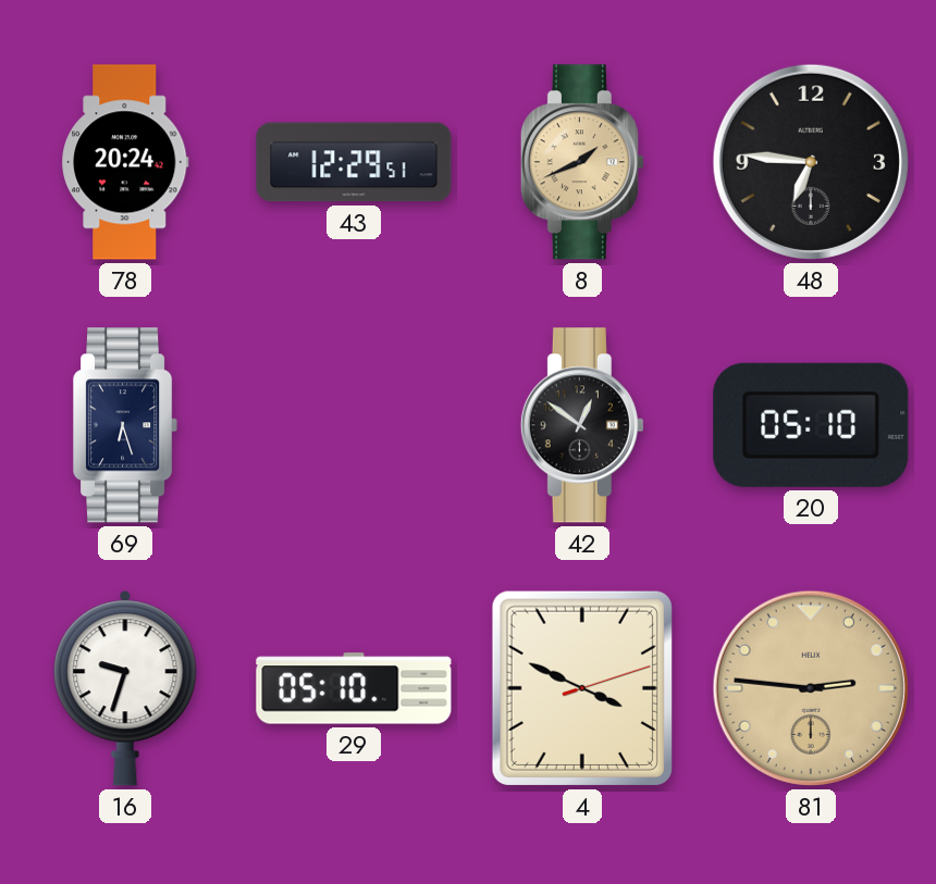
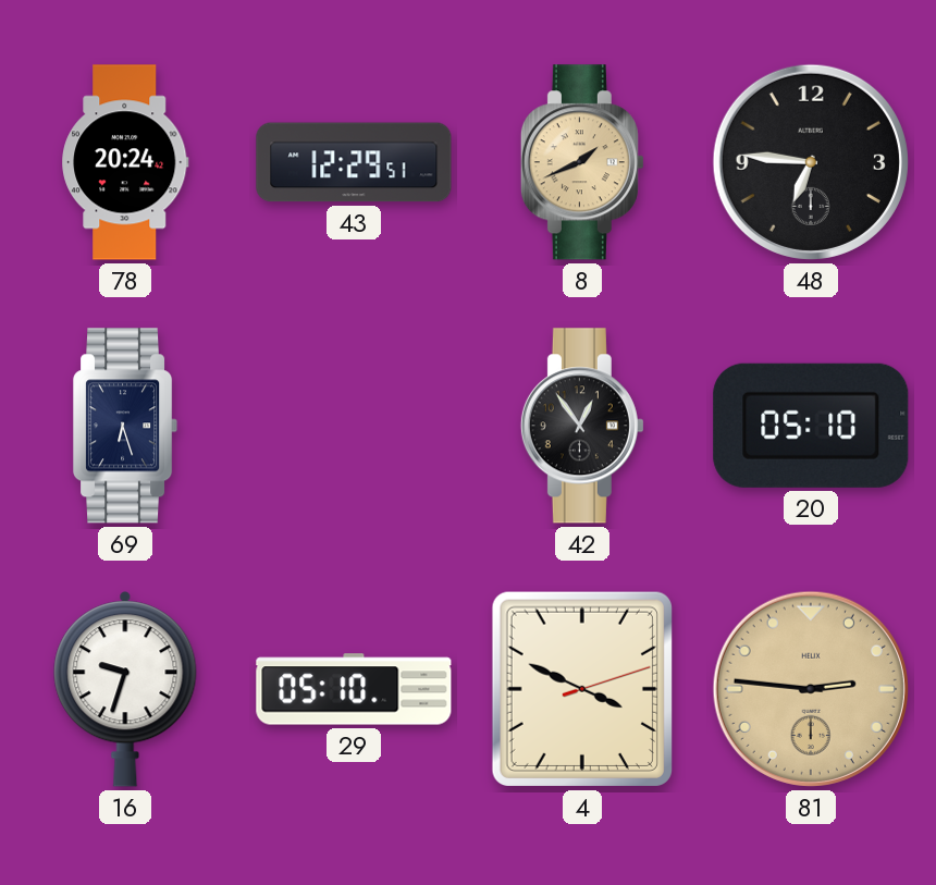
42: 12:51 -> 12:54 (582, 426)
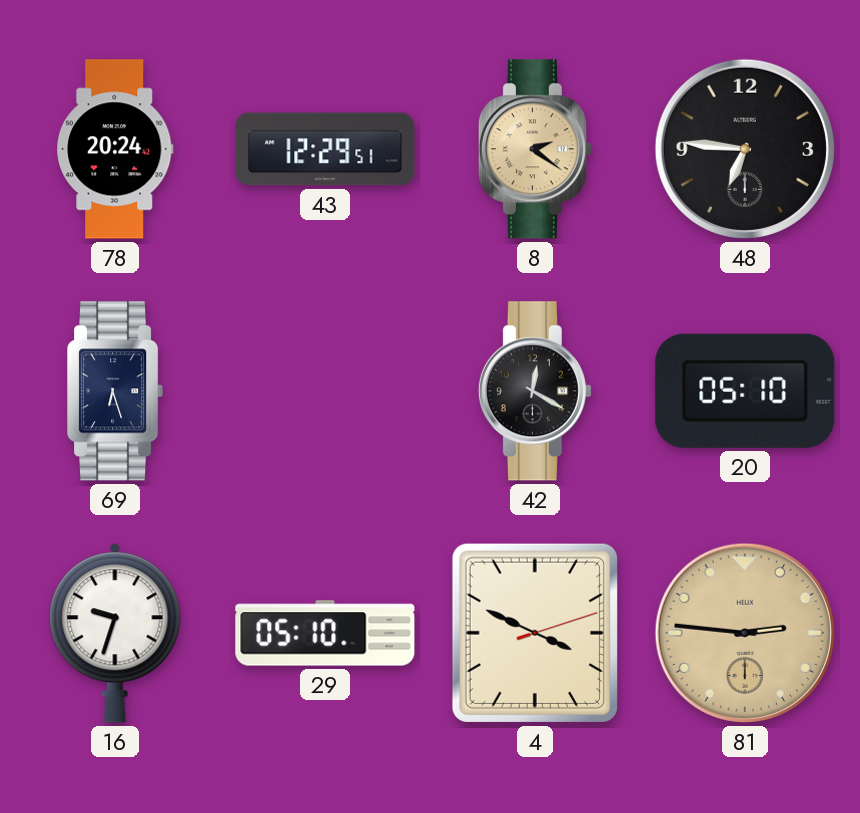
8: 1:41 -> 2:21 (535, 149)
42: 12:54 -> 12:20 (535, 391)
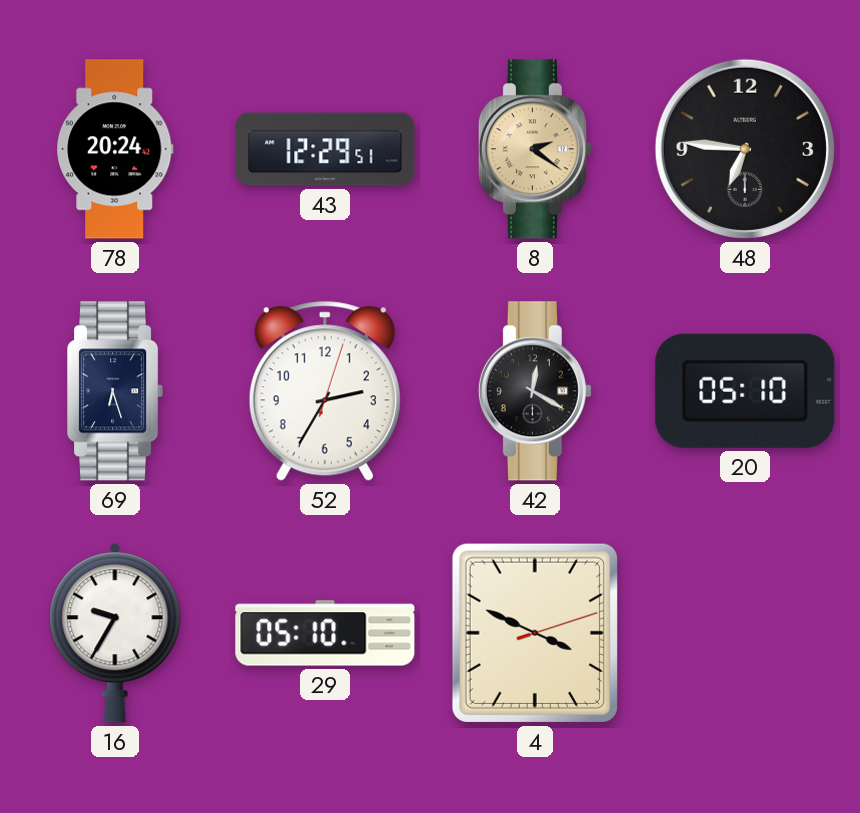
52: none -> 2:35 (325, 391)
16: 9:33 -> 9:35 (115, 633)
81: 2:46 -> none (745, 633)
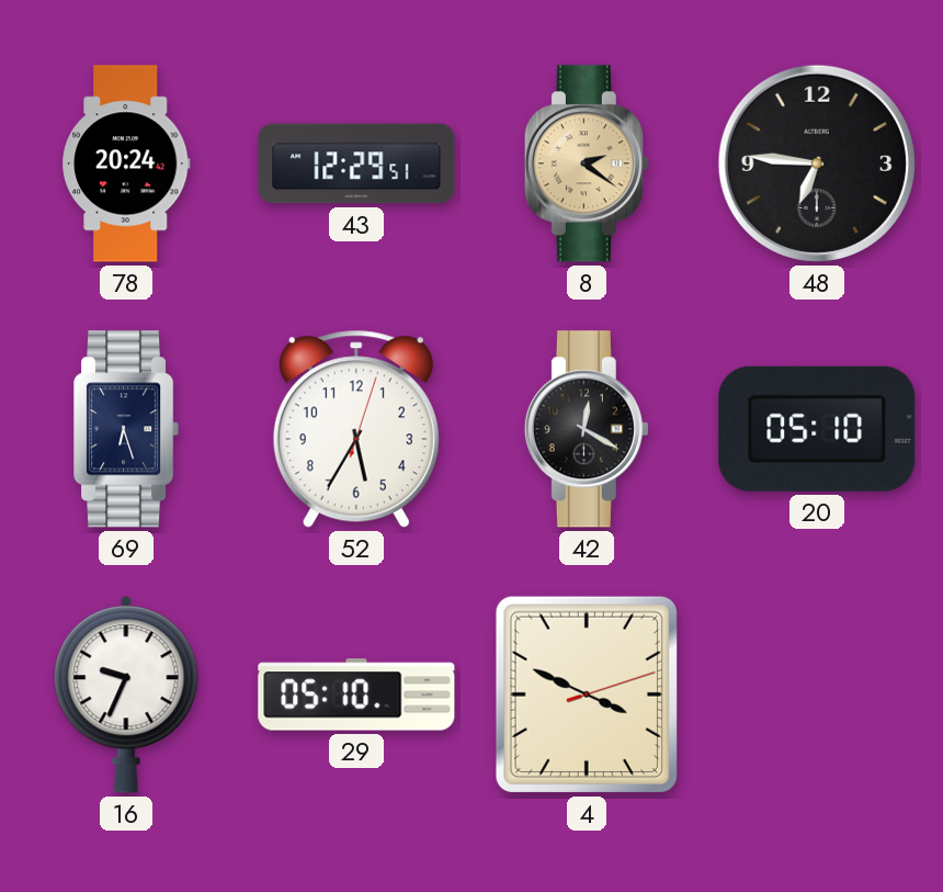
52: 2:35 -> 5:35 (356, 429)
16: 9:35 -> 9:34 (126, 695)
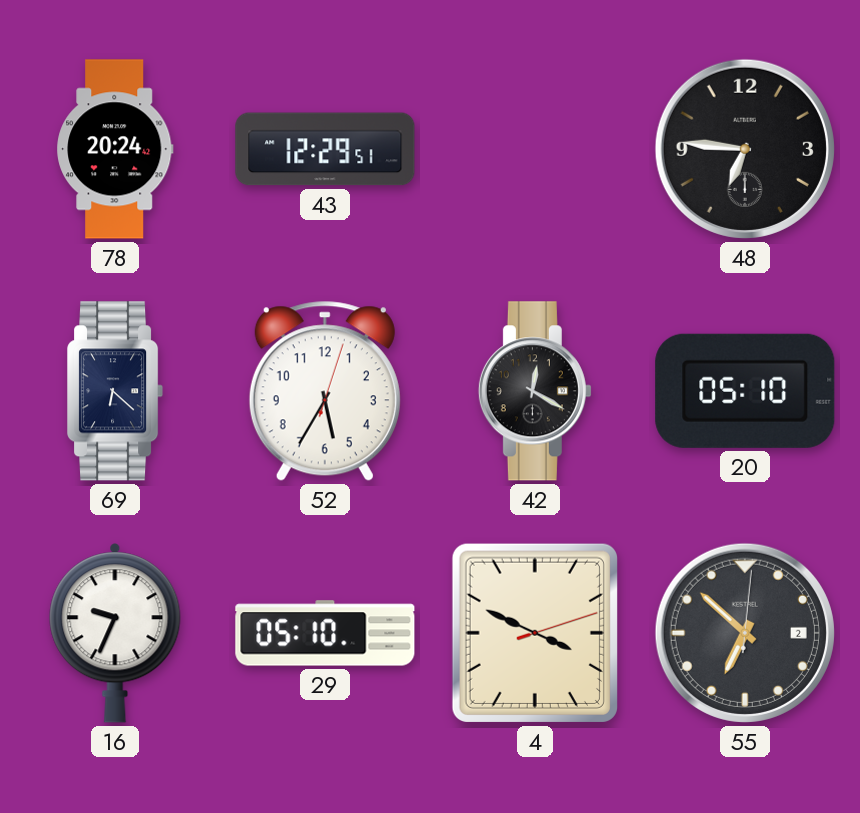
8: 2:21 -> none (587, 163)
69: 6:27 -> 6:22 (116, 391)
55: none -> 6:52 (745, 633)
